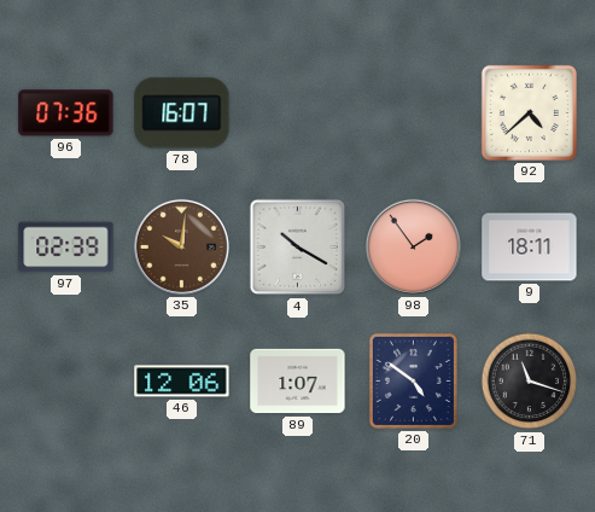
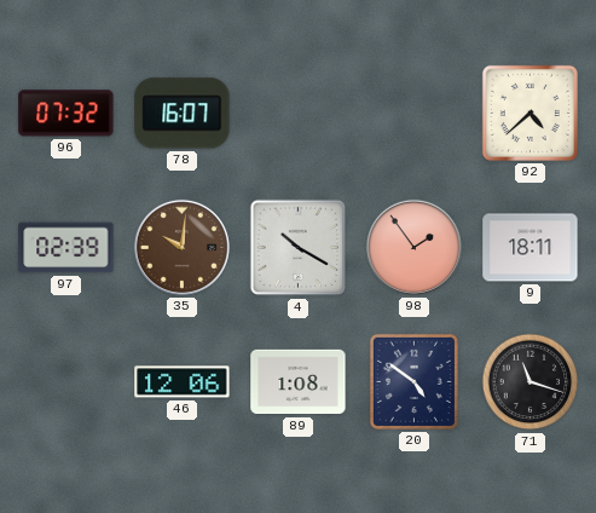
96: 07:36 -> 07:32 (66, 114)
89: 1:07 -> 1:08 (299, 382)
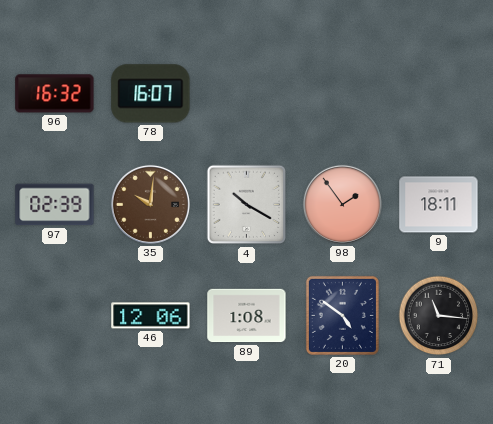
96: 07:32 -> 16:32 (55, 94)
92: 4:38 -> none (530, 113)
71: 11:18 -> 11:16 (439, 316)
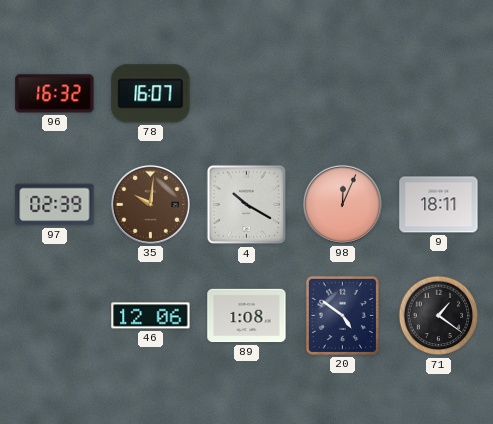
98: 1:54 -> 12:04 (342, 204)
71: 11:16 -> 1:21 (439, 316)
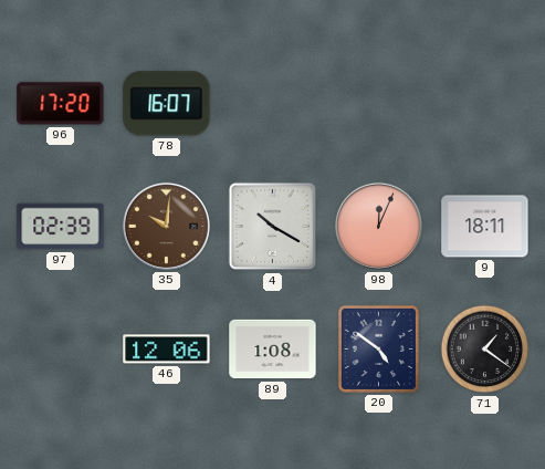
96: 16:32 -> 17:20 (61, 104)
